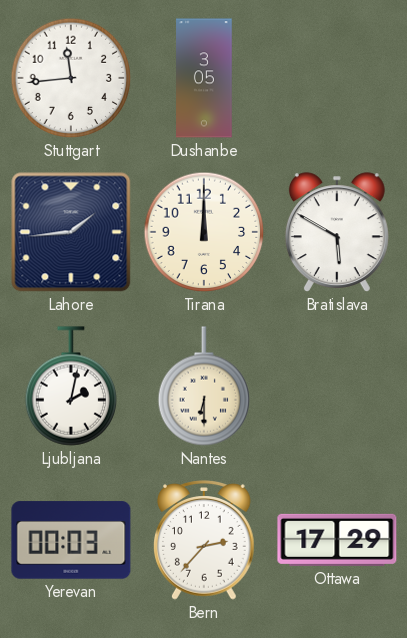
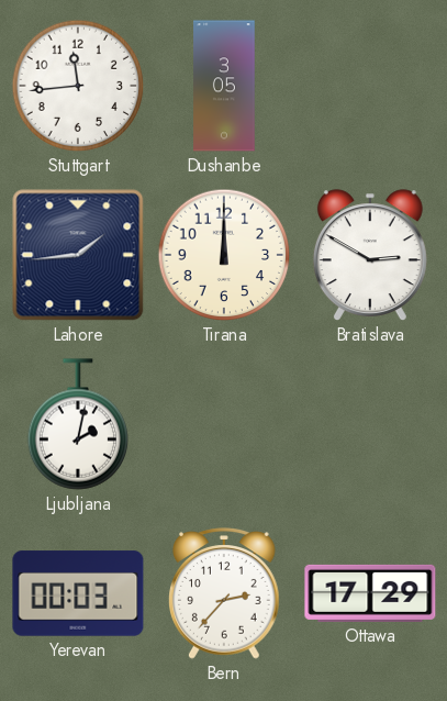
Bratislava: 5:50 -> 2:50 (370, 256)
Nantes: 6:30 -> none (204, 386)
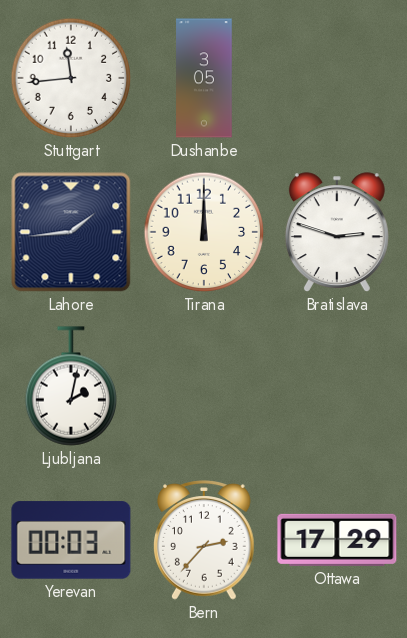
Bratislava: 2:50 -> 2:48 (337, 233)
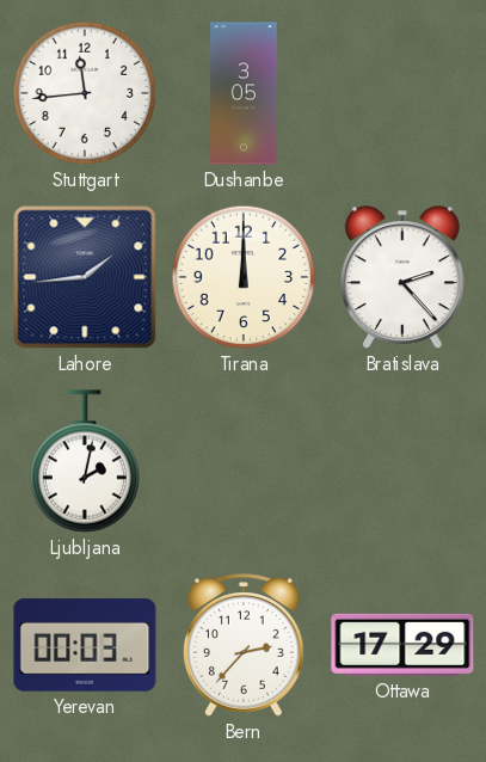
Bratislava: 2:48 -> 2:23 (402, 278)
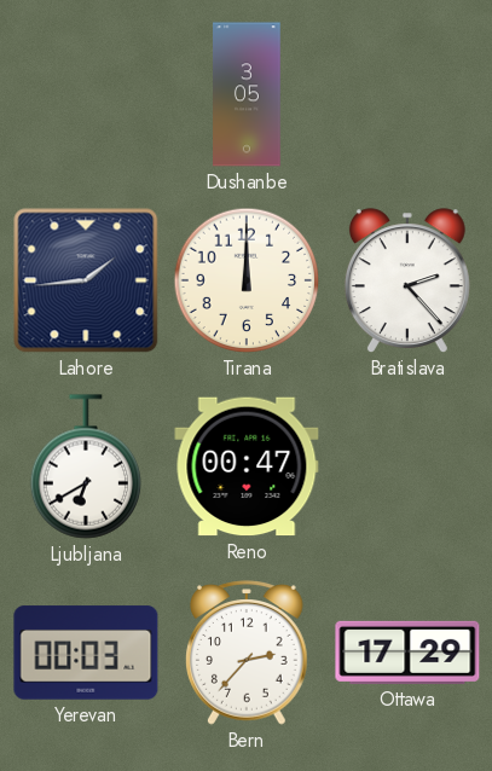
Stuttgart: 11:44 -> none (85, 93)
Ljubljana: 2:02 -> 6:40 (86, 466)
Reno: none -> 00:47 (247, 466)
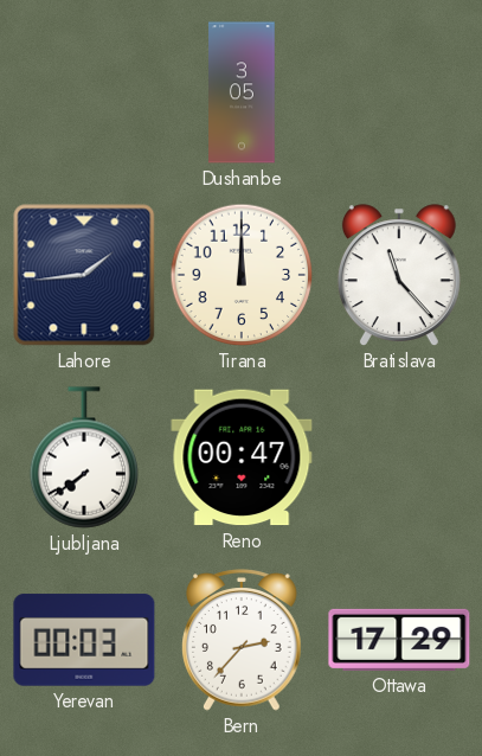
Bratislava: 2:23 -> 11:23 (399, 276)
Ljubljana: 6:40 -> 7:39 (84, 457)
